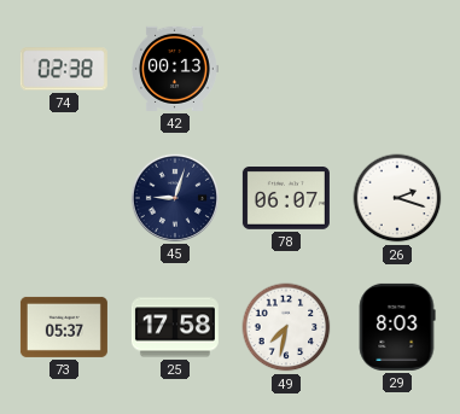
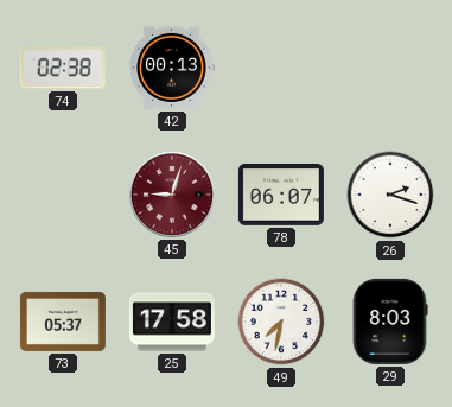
45 dial: navy -> burgundy (172, 195)
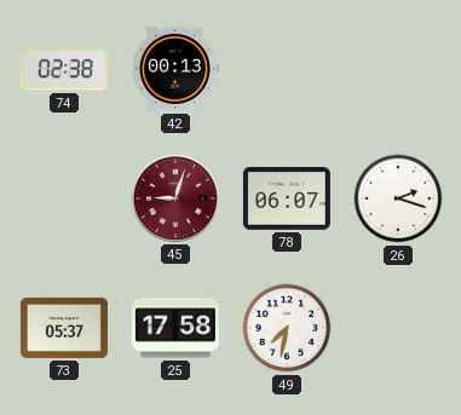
29: 8:03 -> none (390, 322)
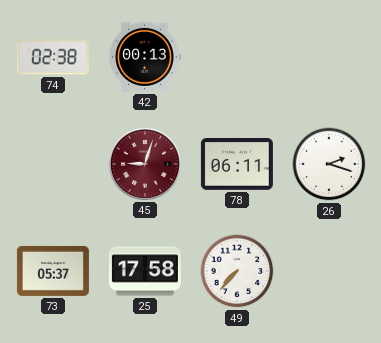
78: 06:07 -> 06:11 (237, 165)
49: 7:32 -> 7:37 (237, 271)
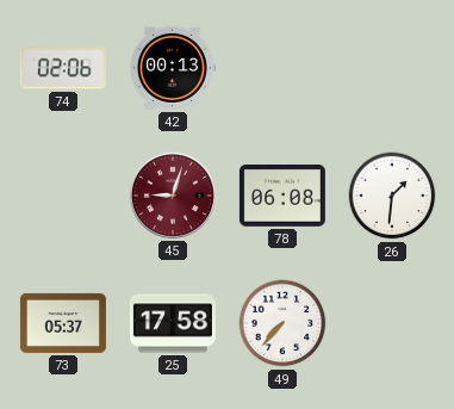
74: 02:38 -> 02:06 (63, 68)
78: 06:11 -> 06:08 (282, 197)
26: 2:18 -> 1:31 (392, 196)
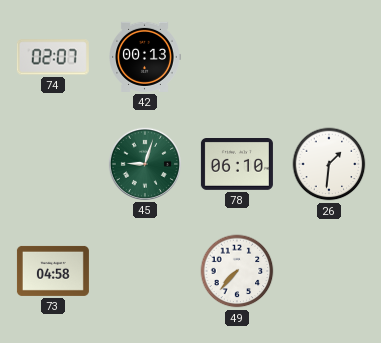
74: 02:06 -> 02:07 (53, 57)
45 dial: burgundy -> green (145, 164)
78: 06:08 -> 06:10 (237, 165)
73: 05:37 -> 04:58 (53, 271)
25: 17:58 -> none (173, 323)
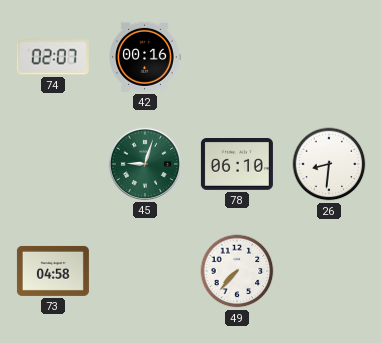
42: 00:13 -> 00:16 (145, 57)
26: 1:31 -> 8:31 (329, 164)
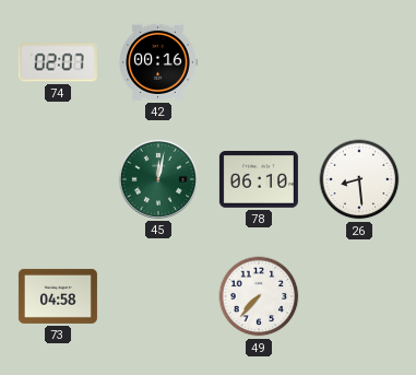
45: 9:03 -> 12:02 (158, 179)
26: 8:31 -> 8:29 (359, 179)
